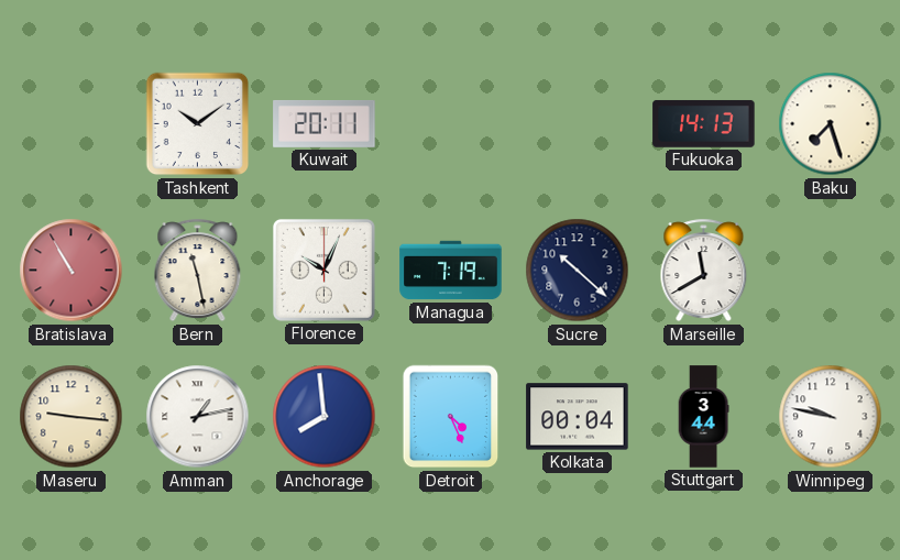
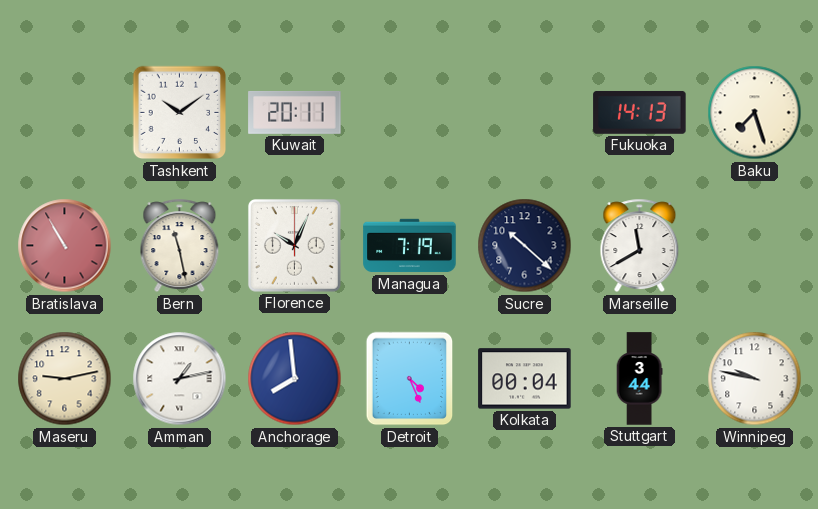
Maseru: 9:16 -> 9:13 (65, 379)
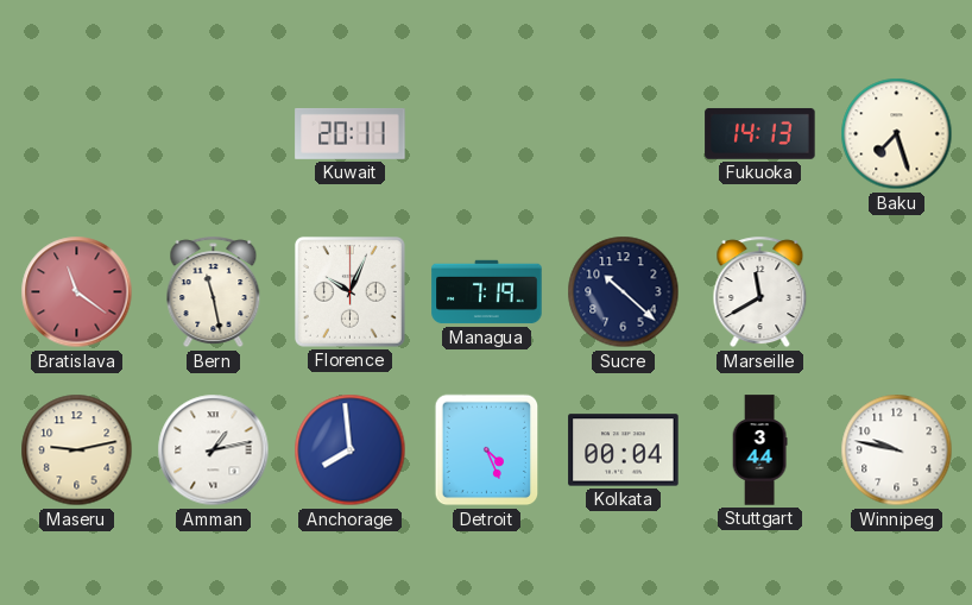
Tashkent: 10:09 -> none (180, 113)
Bratislava: 10:55 -> 11:21 (77, 292)
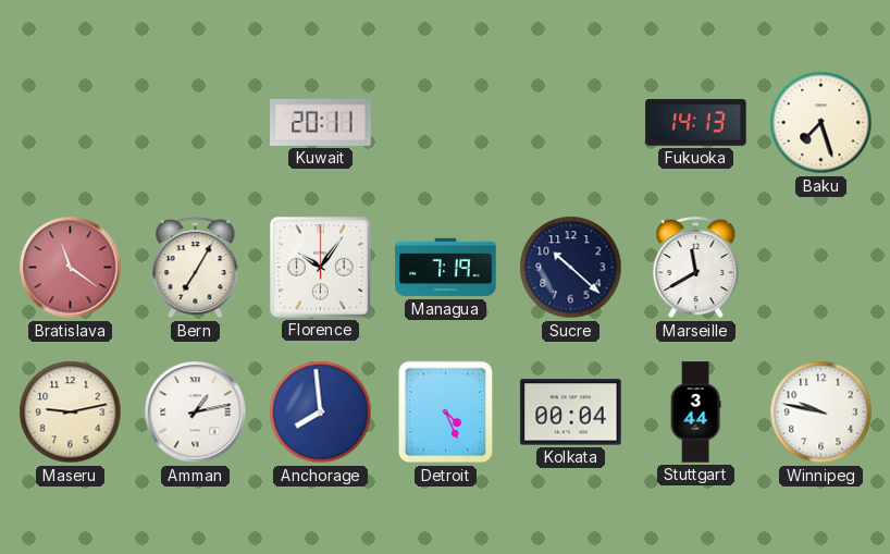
Bern: 11:28 -> 7:05 (196, 268)
Florence: 10:04 -> 10:06 (320, 267)
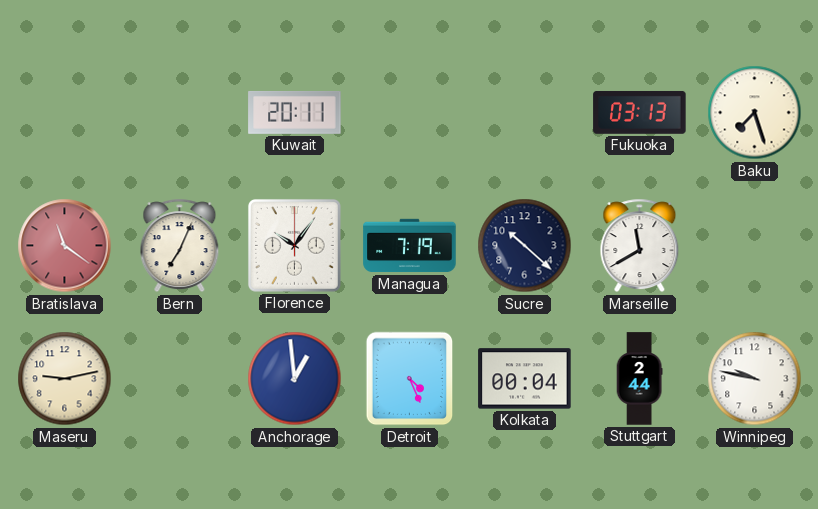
Fukuoka: 14:13 -> 03:13 (640, 112)
Bern: 7:05 -> 7:04 (180, 246)
Amman: 1:13 -> none (196, 413)
Anchorage: 7:59 -> 12:59 (295, 379)
Stuttgart: 3:44 -> 2:44 (639, 379)
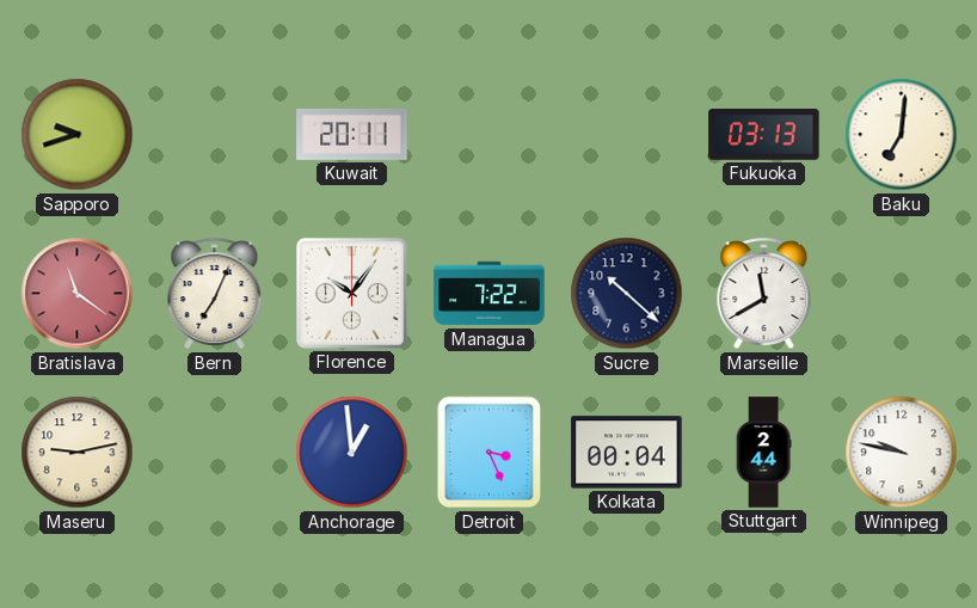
Sapporo: none -> 9:42 (78, 135)
Baku: 7:27 -> 7:01 (902, 135)
Managua: 7:19 -> 7:22 (490, 294)
Detroit: 4:26 -> 3:26 (490, 453)
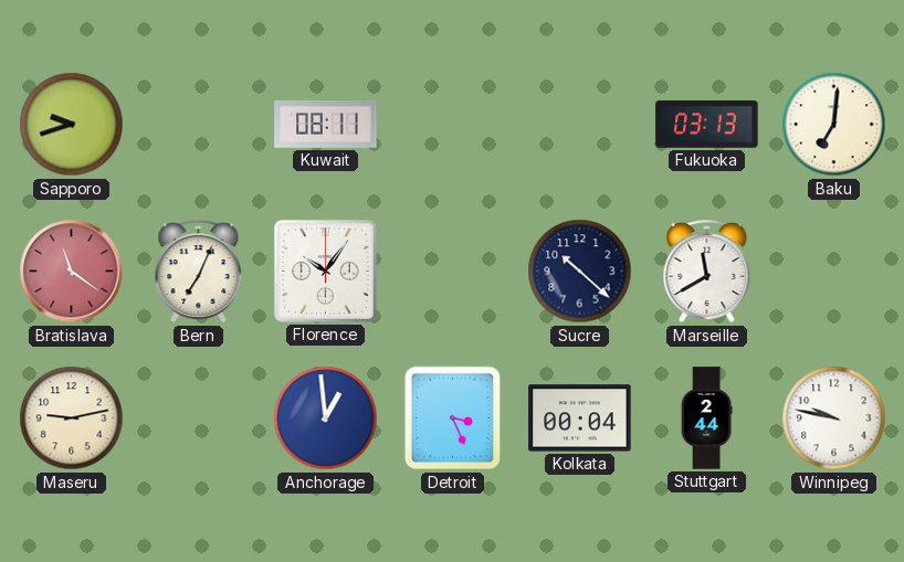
Kuwait: 20:11 -> 08:11 (326, 124)
Managua: 7:22 -> none (490, 294)
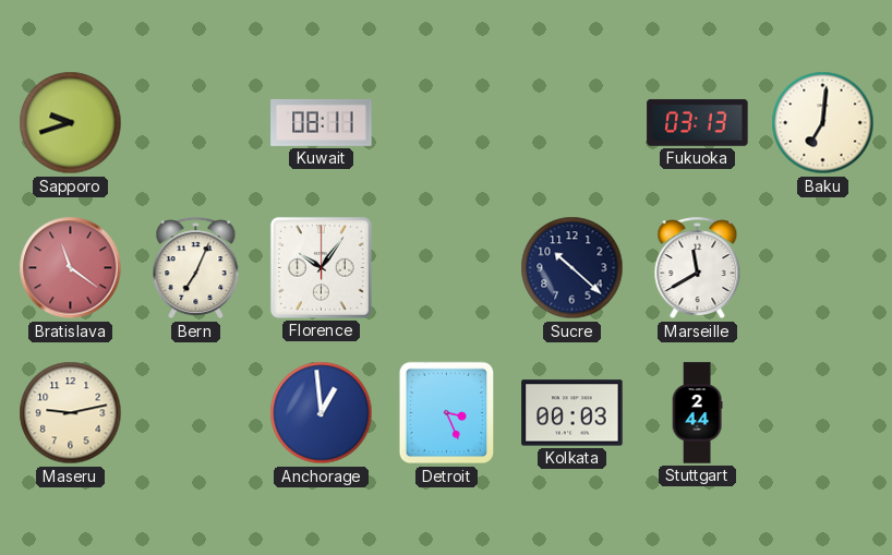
Kolkata: 00:04 -> 00:03 (572, 413)
Winnipeg: 9:47 -> none (834, 418)
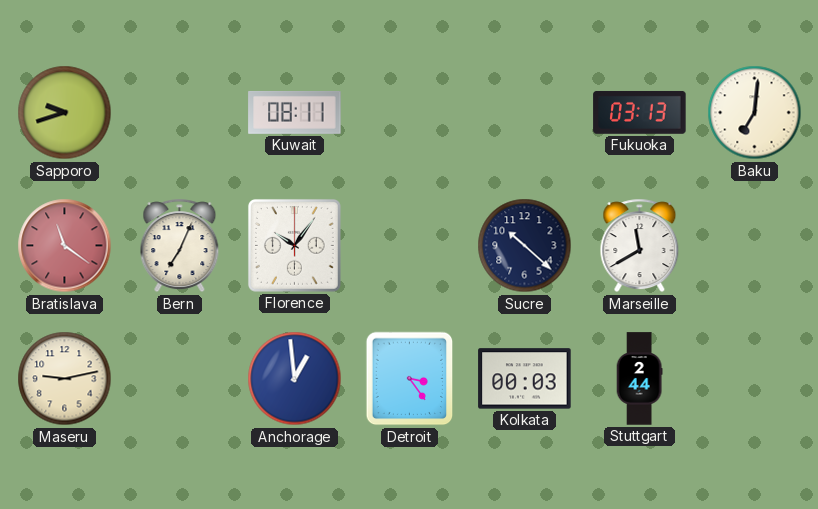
Detroit: 3:26 -> 3:24 (410, 379)
